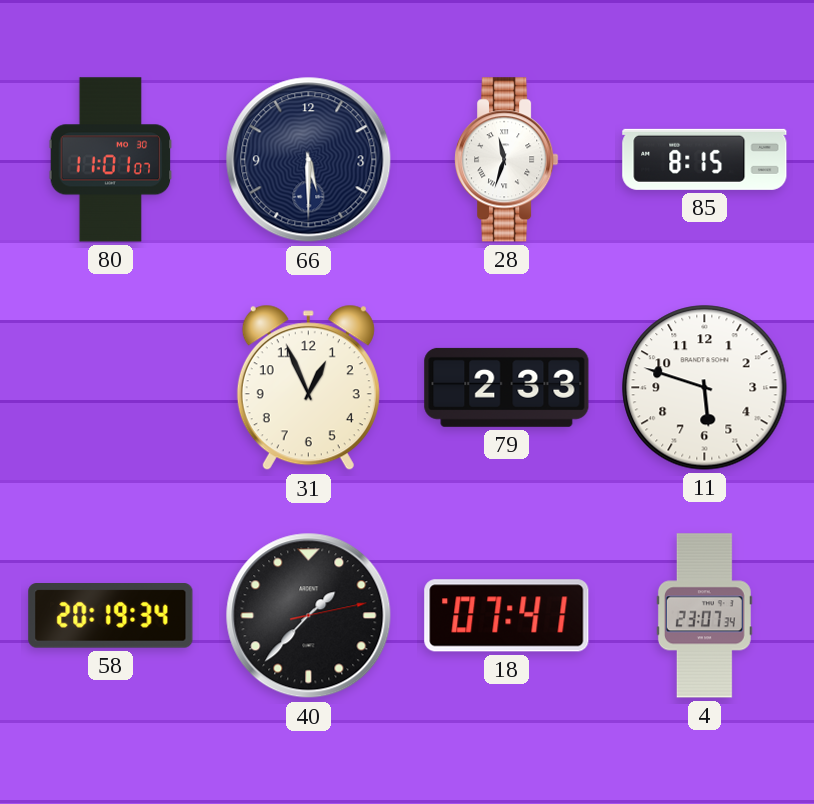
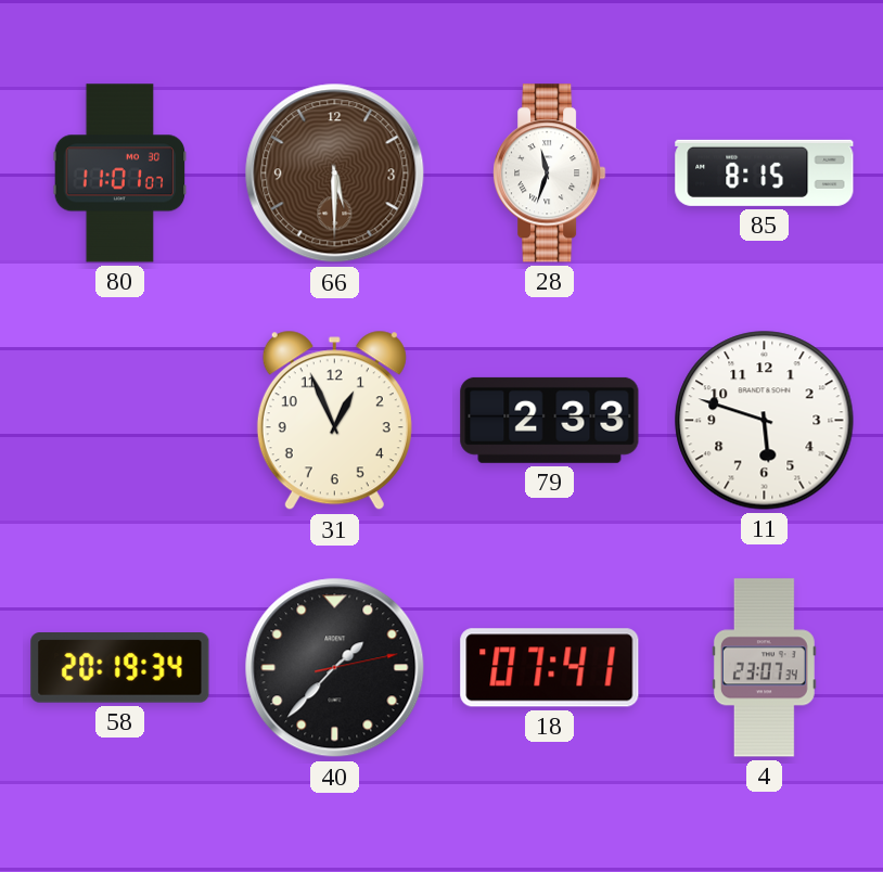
66 dial: navy -> brown (335, 174)
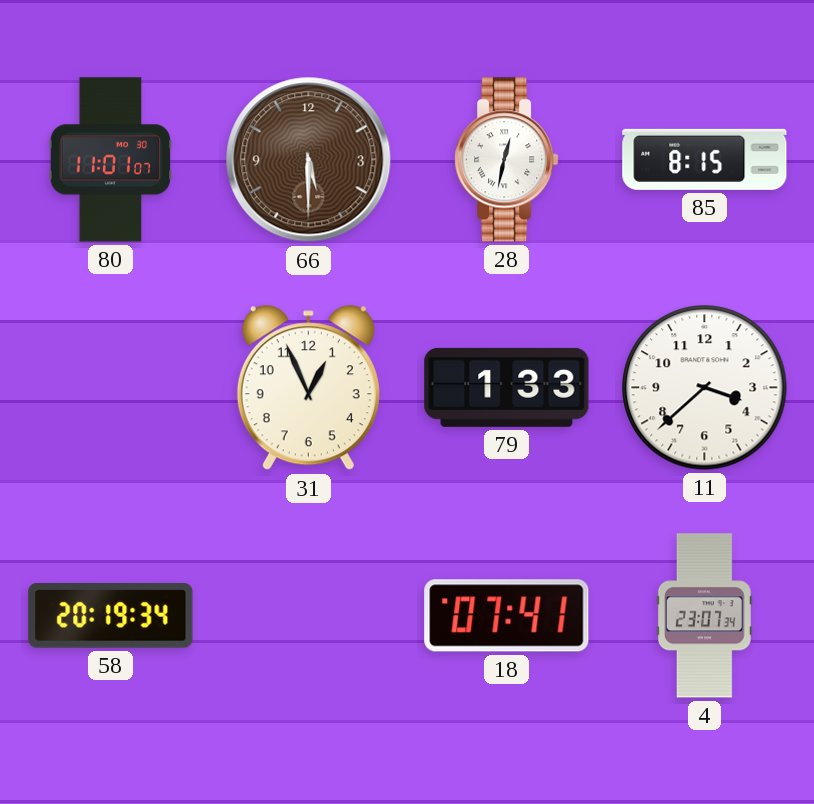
28: 11:33 -> 12:32 (507, 160)
79: 2:33 -> 1:33 (507, 387)
11: 5:48 -> 3:38 (705, 388)
40: 1:37 -> none (335, 668)
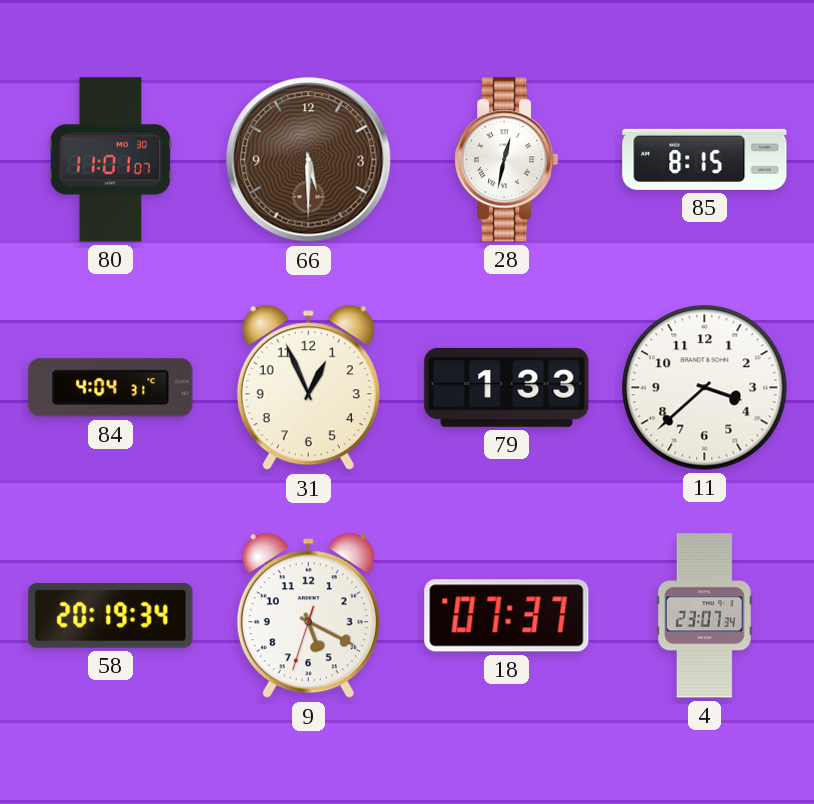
84: none -> 4:04 (111, 388)
9: none -> 5:19 (308, 616)
18: 07:41 -> 07:37 (507, 616)
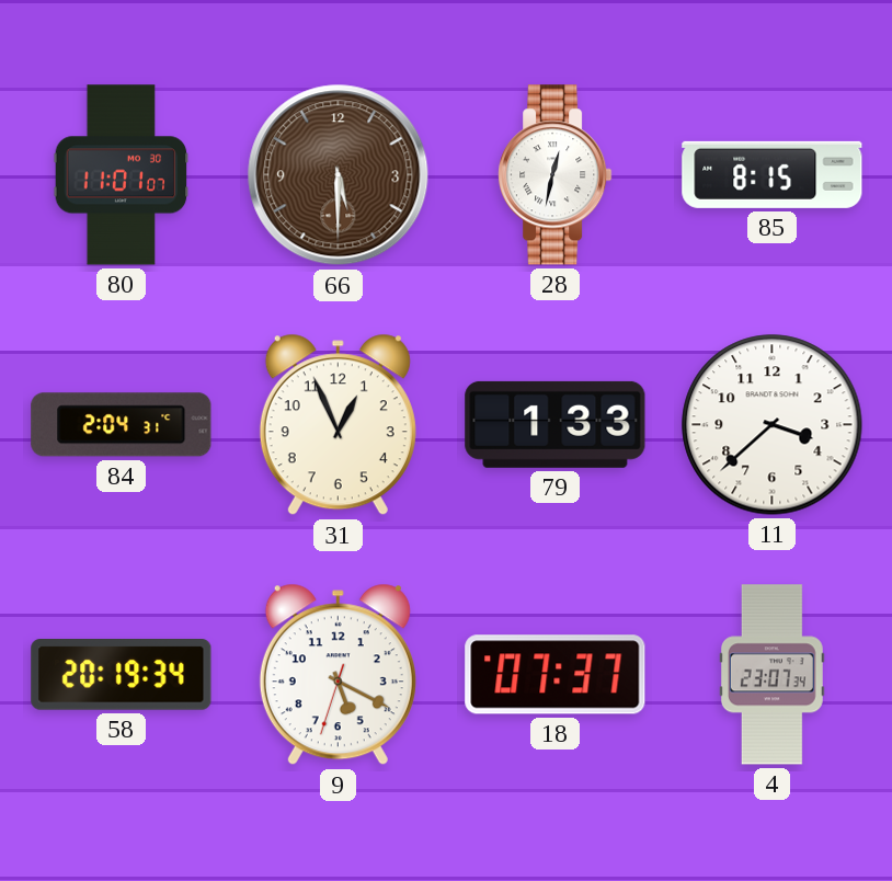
84: 4:04 -> 2:04 (122, 425)
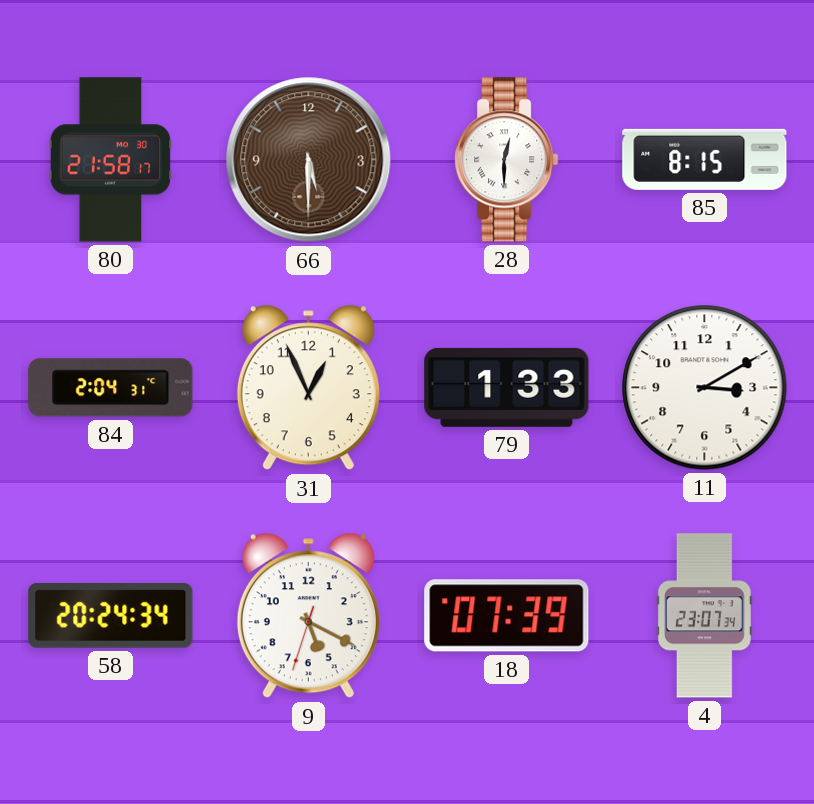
80: 11:01 -> 21:58 (111, 160)
28: 12:32 -> 12:30 (507, 160)
11: 3:38 -> 3:10 (705, 388)
58: 20:19 -> 20:24 (111, 616)
18: 07:37 -> 07:39 (507, 616)
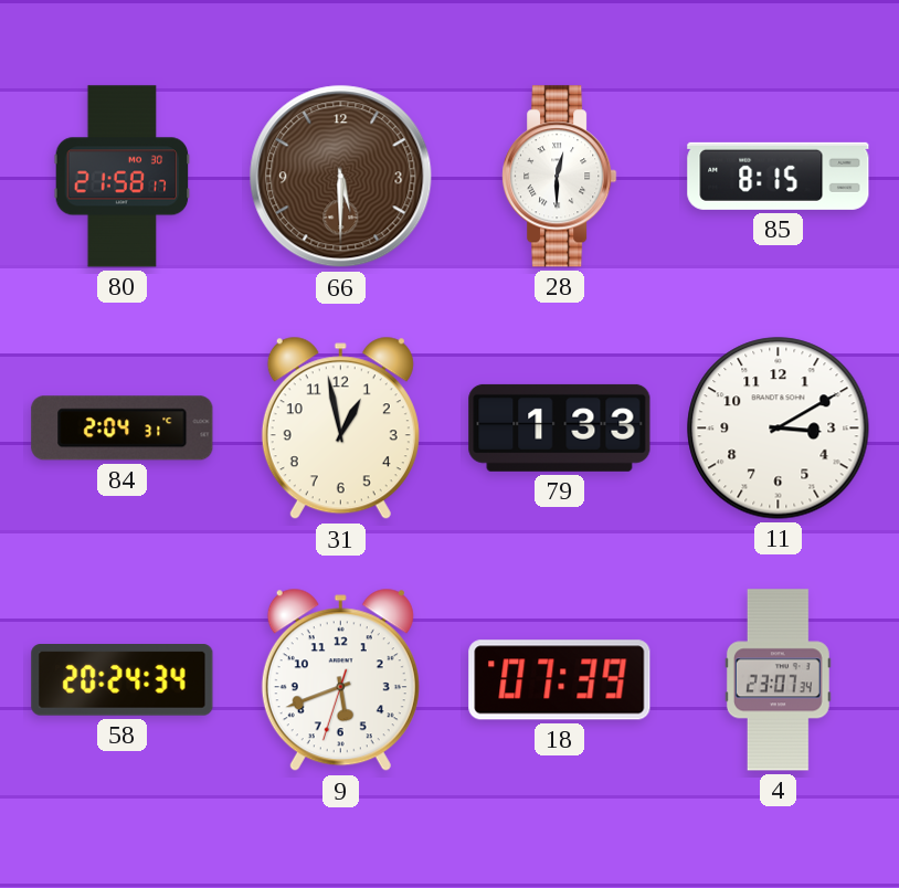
31: 12:56 -> 12:58 (340, 429)
9: 5:19 -> 5:41 (340, 680)
